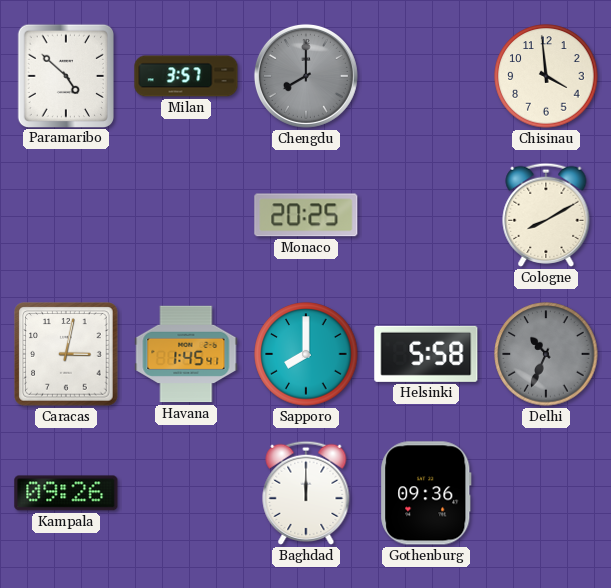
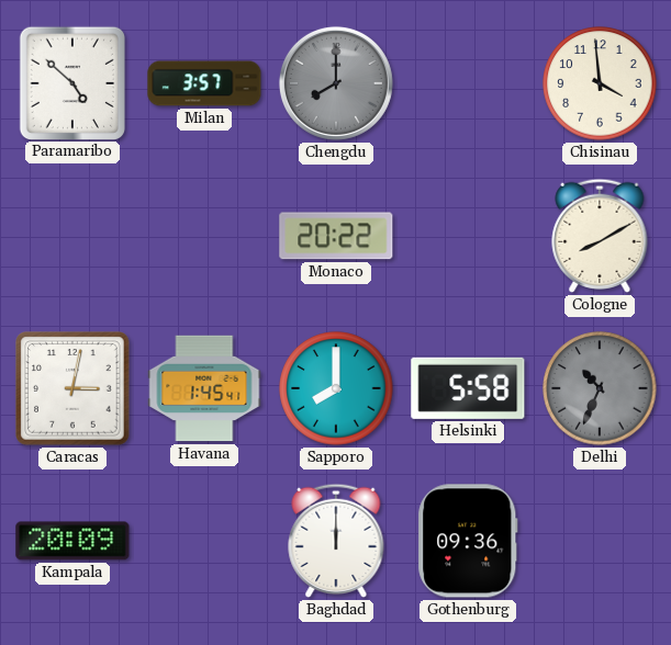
Monaco: 20:25 -> 20:22 (336, 236)
Kampala: 09:26 -> 20:09 (72, 541)
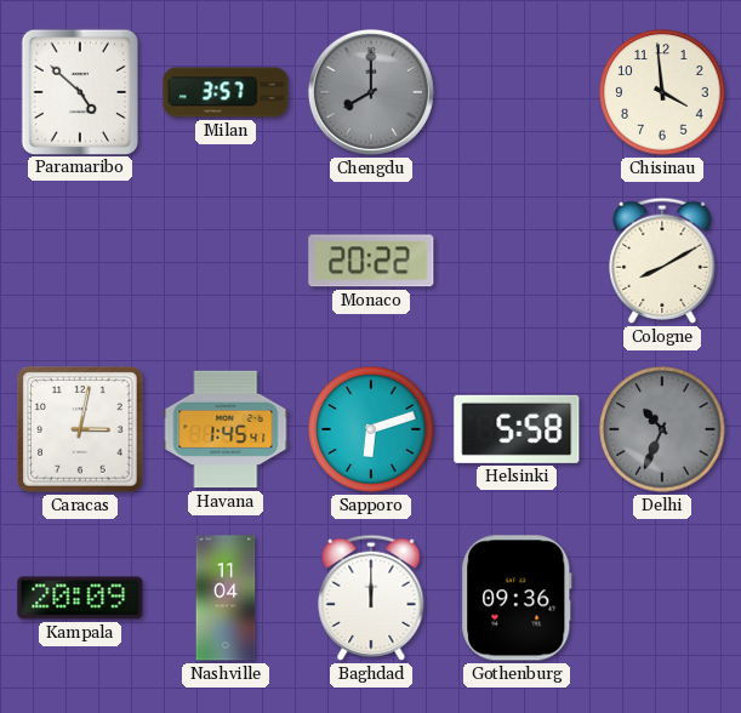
Sapporo: 8:00 -> 6:12 (371, 429)
Nashville: none -> 11:04 (226, 598)
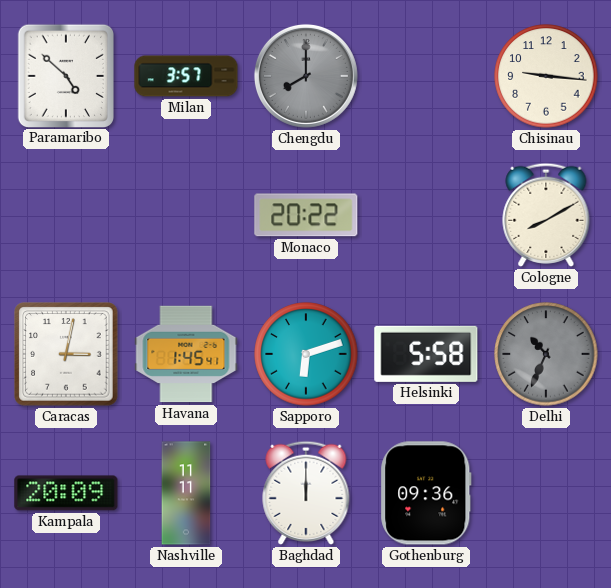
Chisinau: 3:59 -> 9:16 (546, 76)
Nashville: 11:04 -> 11:11 (186, 493)
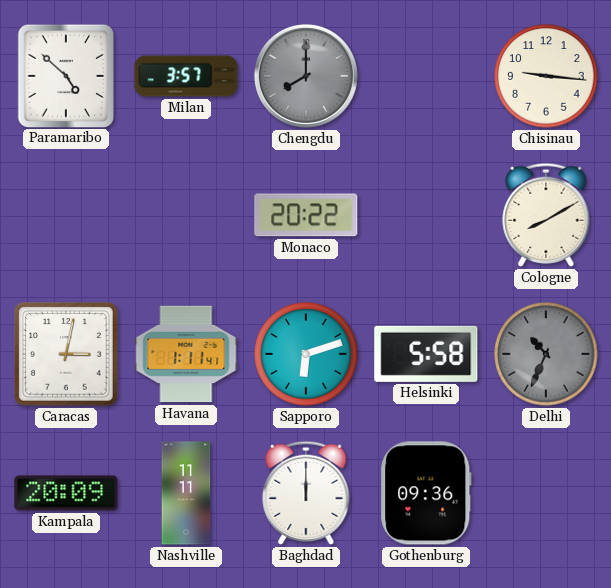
Havana: 1:45 -> 1:11 (186, 354)
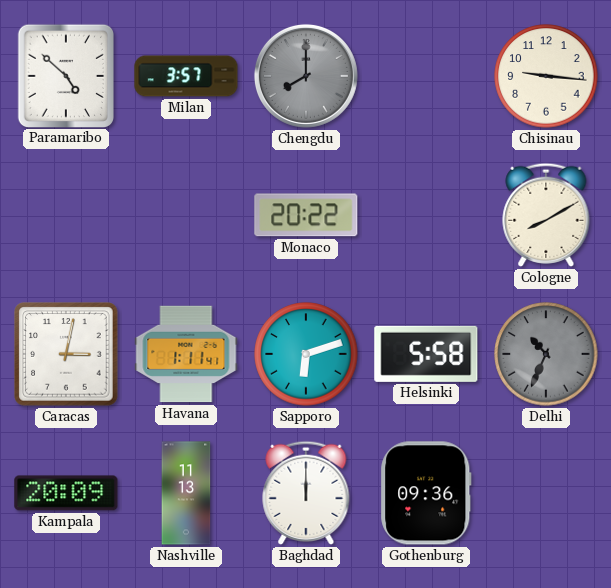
Nashville: 11:11 -> 11:13 (186, 493)
